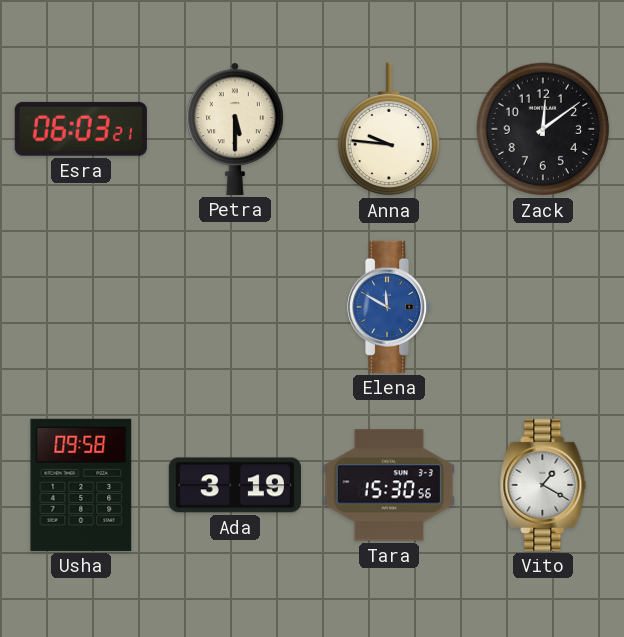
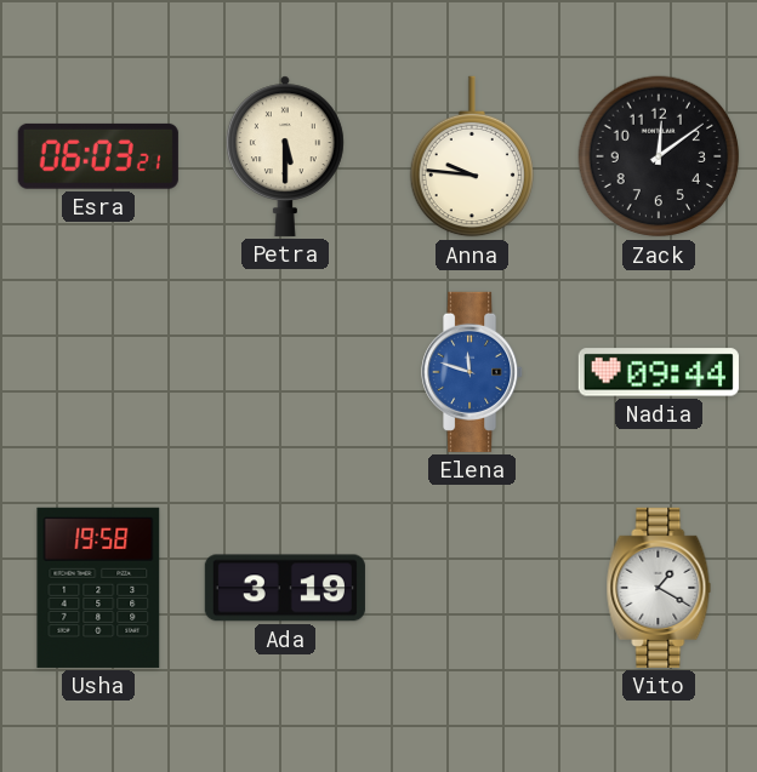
Elena: 11:50 -> 11:48 (473, 372)
Nadia: none -> 09:44 (659, 372)
Usha: 09:58 -> 19:58 (98, 588)
Tara: 15:30 -> none (389, 485)
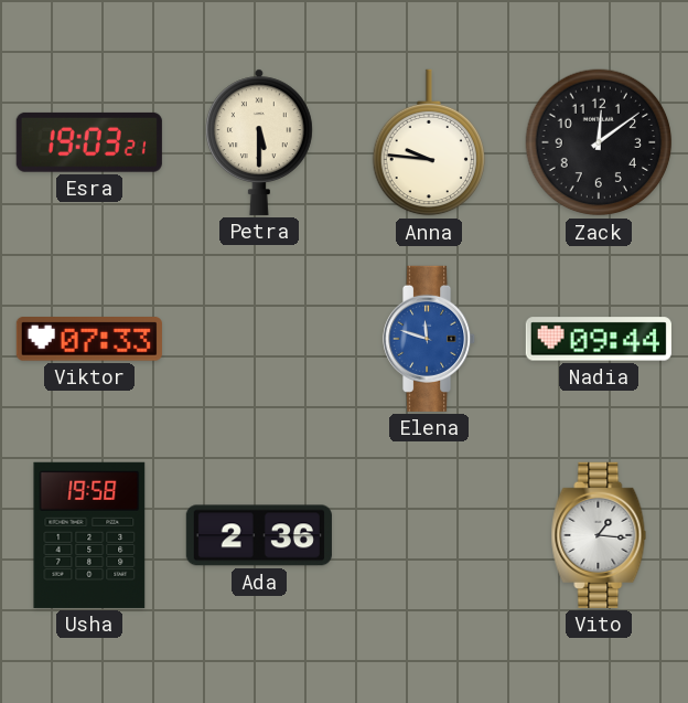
Esra: 06:03 -> 19:03 (89, 142)
Viktor: none -> 07:33 (89, 339)
Ada: 3:19 -> 2:36 (259, 535)
Vito: 1:20 -> 1:16 (599, 535)
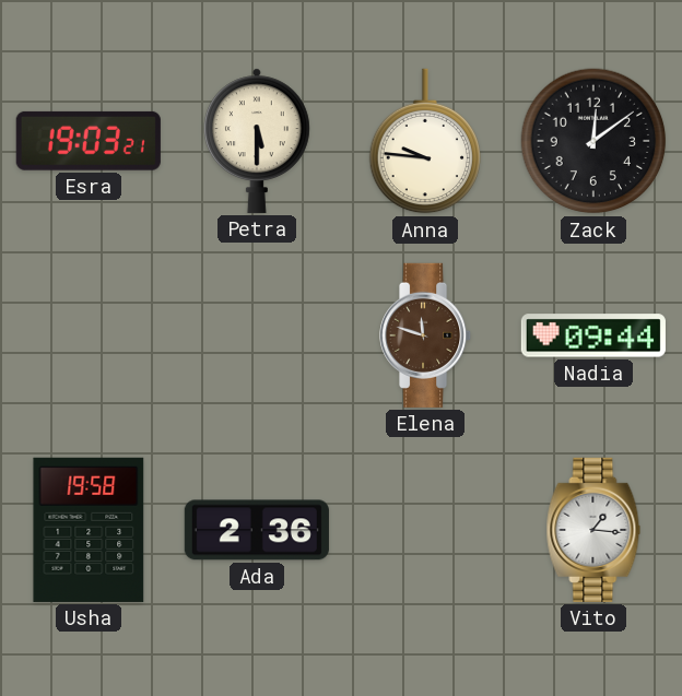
Viktor: 07:33 -> none (89, 339)
Elena dial: blue -> brown (426, 335)
